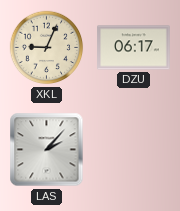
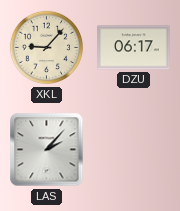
XKL: 9:04 -> 9:07 (47, 48)
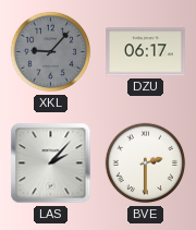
XKL dial: cream -> grey (51, 52)
BVE: none -> 2:30 (146, 164)
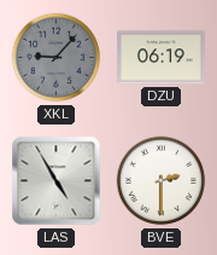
DZU: 06:17 -> 06:19 (162, 58)
LAS: 2:07 -> 4:55 (57, 181)
